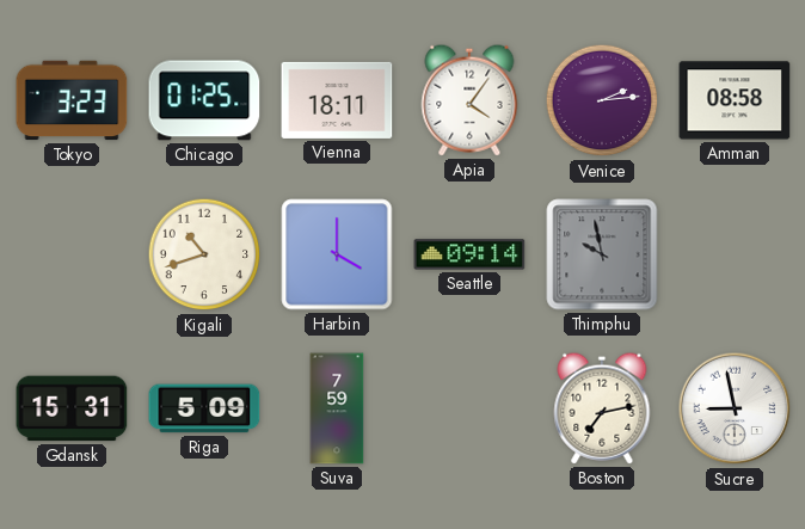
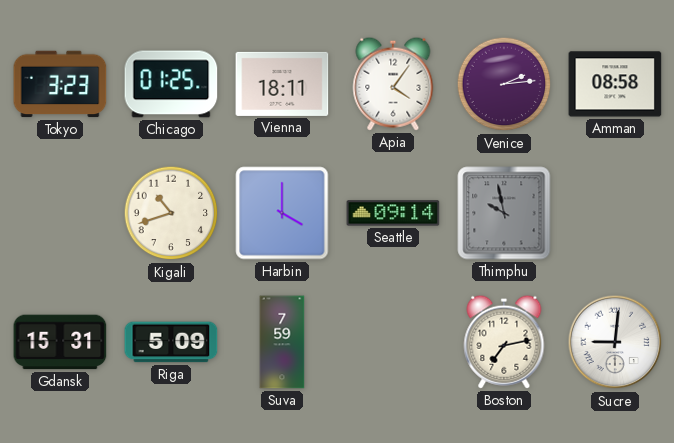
Sucre: 8:58 -> 9:01 (615, 342)
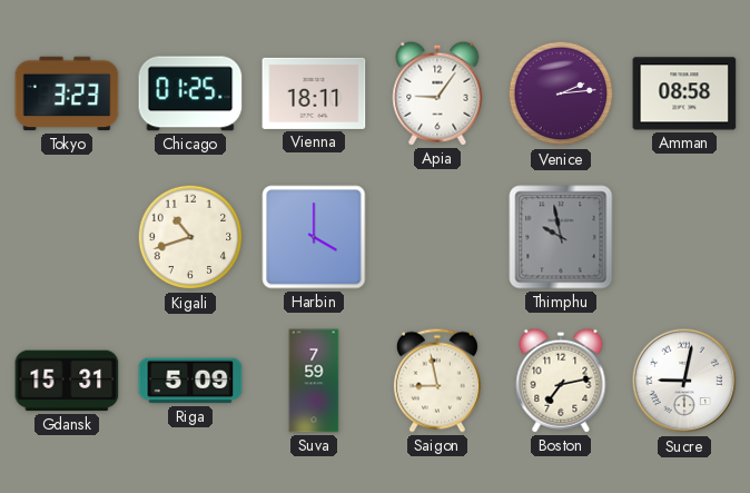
Apia: 4:06 -> 9:06 (437, 93)
Seattle: 09:14 -> none (393, 213)
Saigon: none -> 8:58 (437, 381)
Sucre: 9:01 -> 9:02 (684, 381)
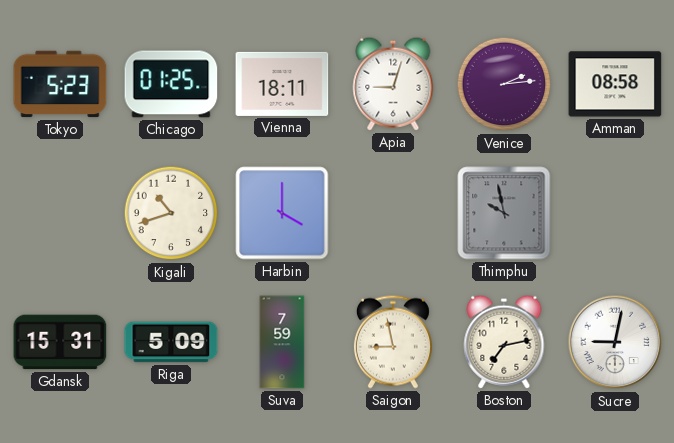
Tokyo: 3:23 -> 5:23 (60, 84)
Apia: 9:06 -> 9:03 (393, 84)
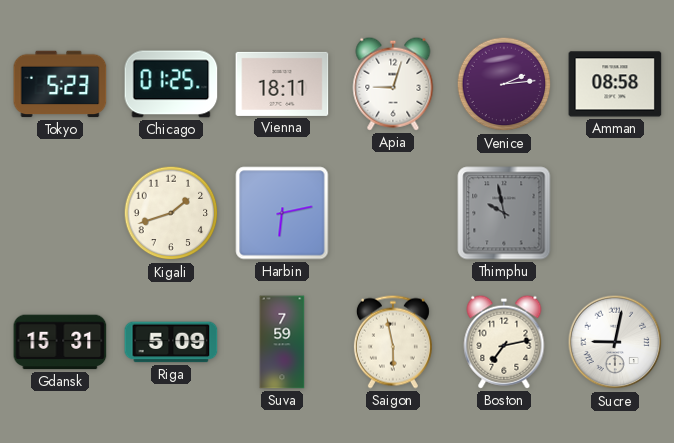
Kigali: 10:42 -> 1:42 (171, 213)
Harbin: 4:00 -> 6:13 (282, 213)
Saigon: 8:58 -> 5:58 (393, 342)
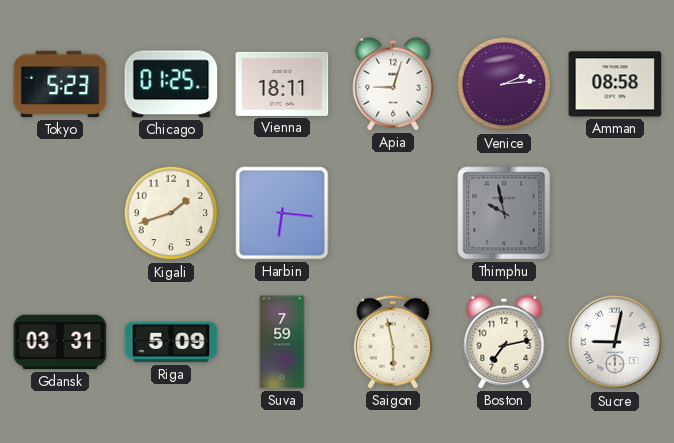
Harbin: 6:13 -> 6:16 (282, 213)
Gdansk: 15:31 -> 03:31 (60, 342)
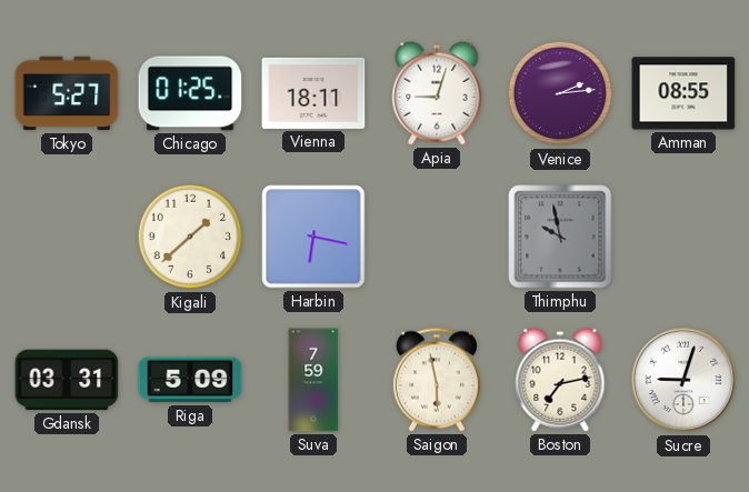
Tokyo: 5:23 -> 5:27 (67, 93)
Amman: 08:58 -> 08:55 (683, 93)
Kigali: 1:42 -> 1:38 (190, 237)
Harbin: 6:16 -> 6:17 (313, 237)
Sucre: 9:02 -> 9:03 (683, 380)
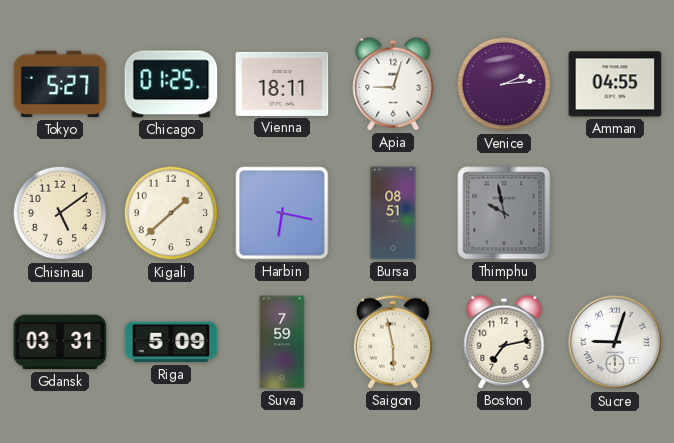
Amman: 08:55 -> 04:55 (615, 84)
Chisinau: none -> 5:09 (60, 213)
Bursa: none -> 08:51 (393, 213)
